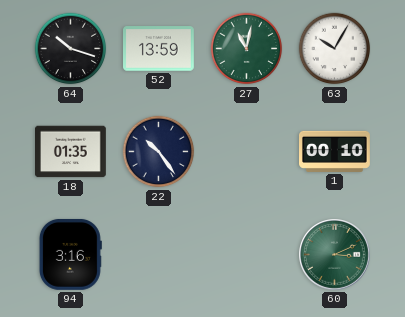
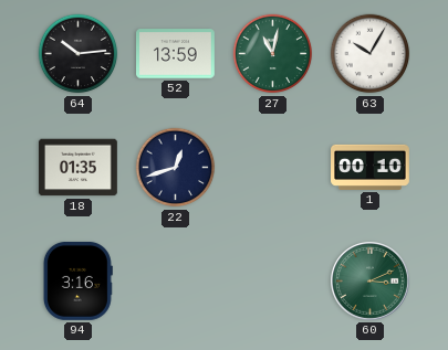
64: 10:18 -> 10:14 (79, 54)
22: 10:24 -> 12:42 (176, 168)
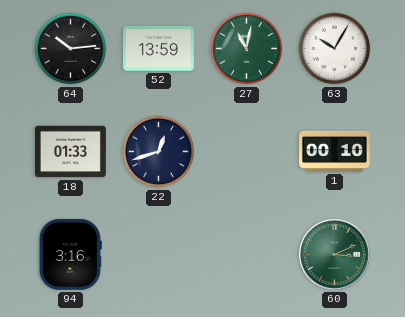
18: 01:35 -> 01:33 (71, 152)
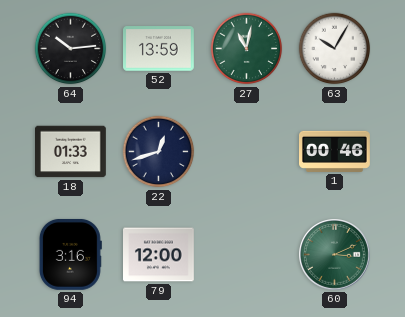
1: 00:10 -> 00:46 (335, 151)
79: none -> 12:00 (159, 255)
